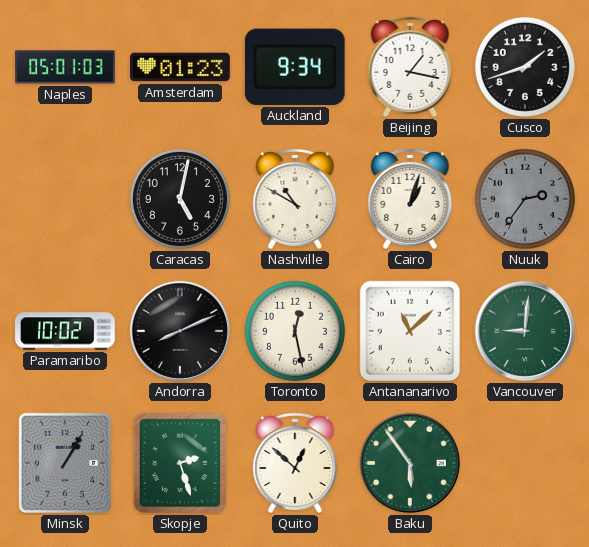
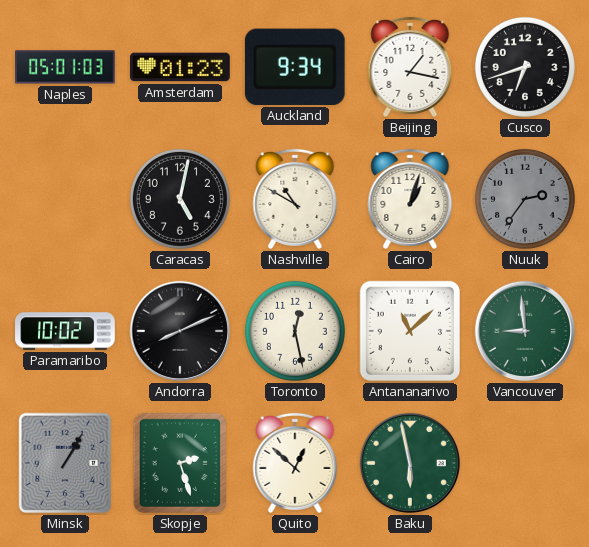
Cusco: 1:42 -> 6:42 (525, 67)
Vancouver: 9:01 -> 8:59 (525, 331)
Baku: 5:54 -> 5:58 (410, 463)
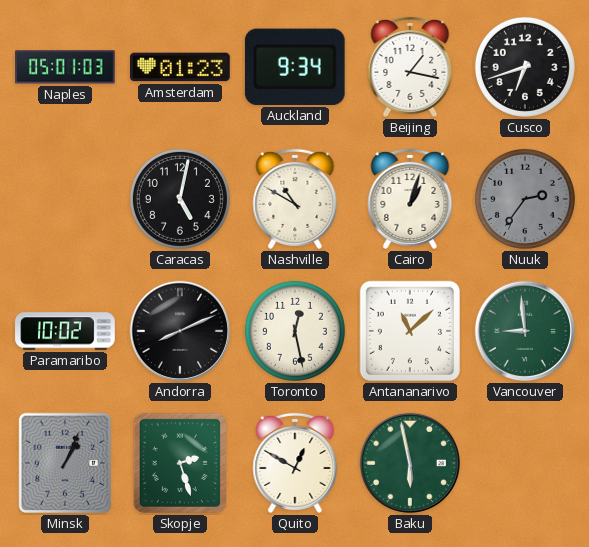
Minsk: 1:05 -> 1:04 (65, 463)
Quito: 12:52 -> 12:50 (295, 463)
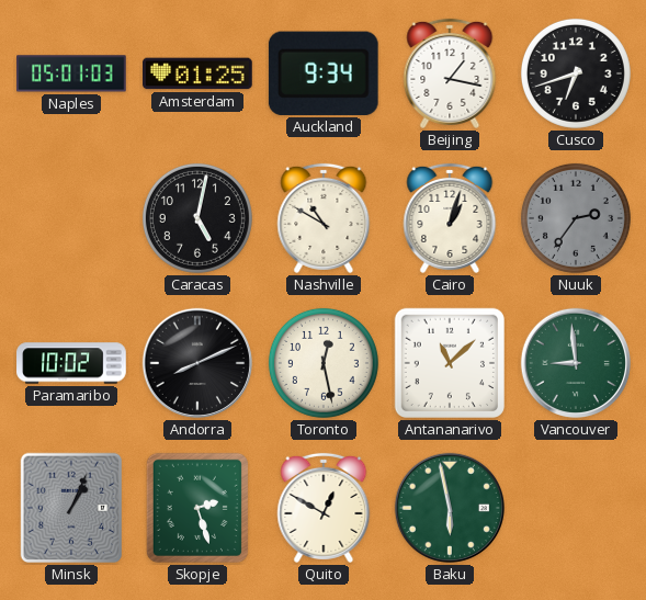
Amsterdam: 01:23 -> 01:25 (199, 73)
